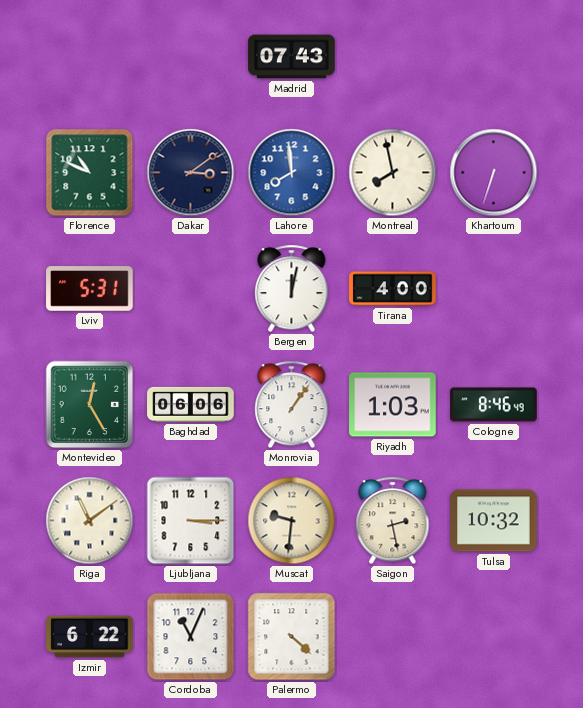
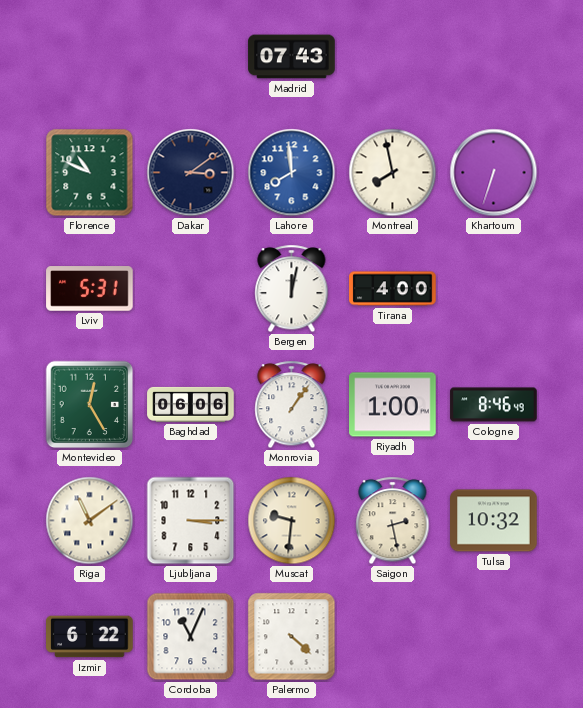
Riyadh: 1:03 -> 1:00 (393, 405)
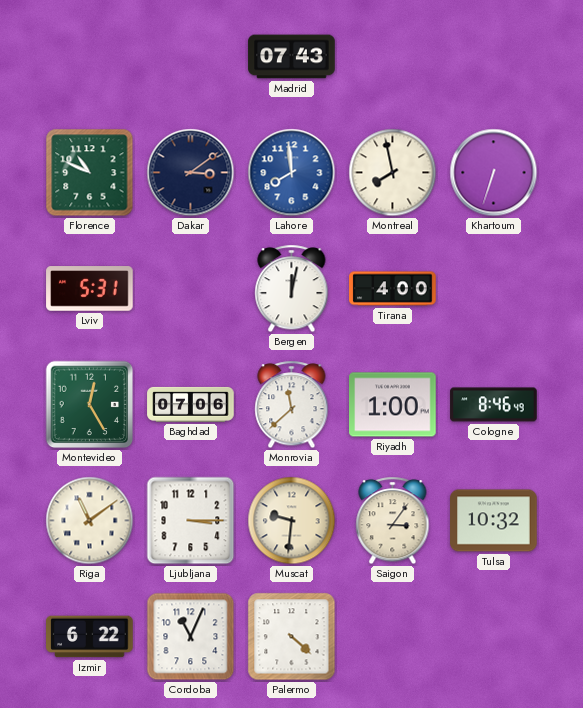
Baghdad: 06:06 -> 07:06 (191, 404)
Monrovia: 1:06 -> 11:38 (292, 405)
Saigon: 2:28 -> 3:06 (393, 521)
